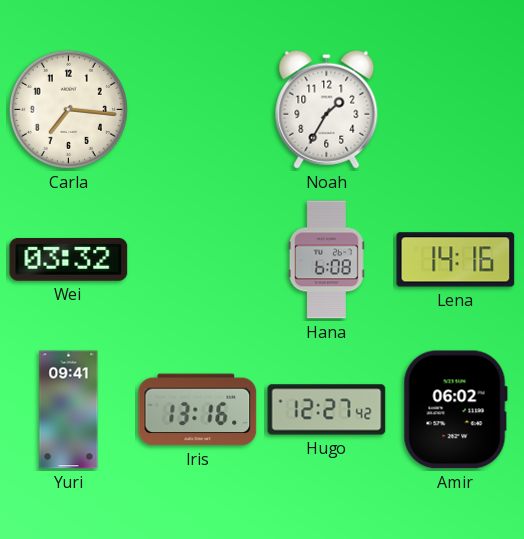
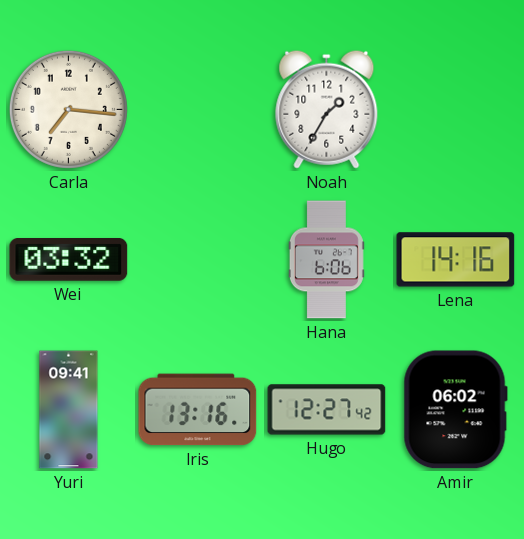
Hana: 6:08 -> 6:06 (326, 260)
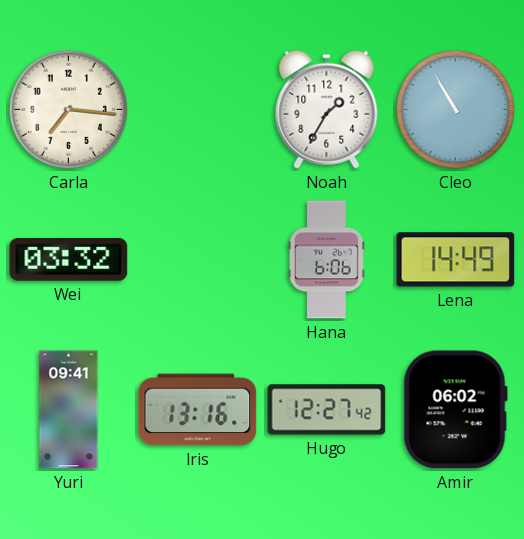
Cleo: none -> 10:55 (455, 109)
Lena: 14:16 -> 14:49 (456, 260)
